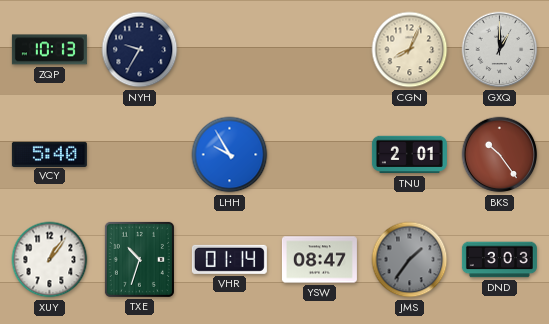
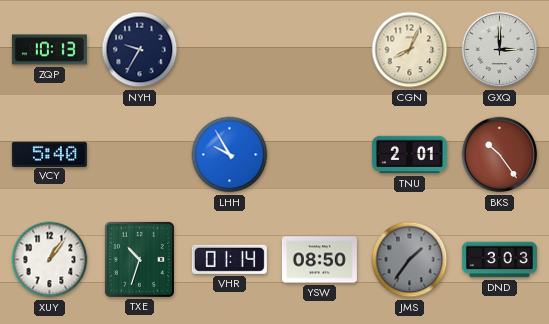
GXQ: 1:00 -> 3:00 (500, 50)
YSW: 08:47 -> 08:50 (319, 260)
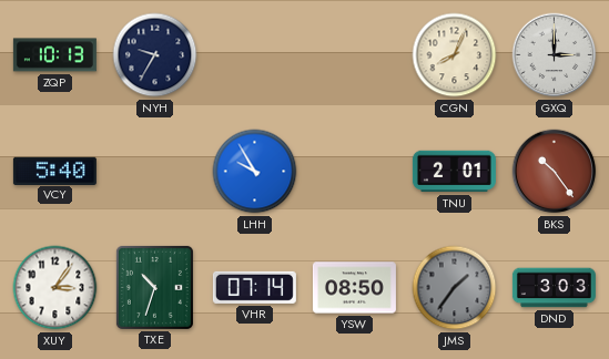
XUY: 1:06 -> 3:06 (55, 288)
VHR: 01:14 -> 07:14 (254, 287)
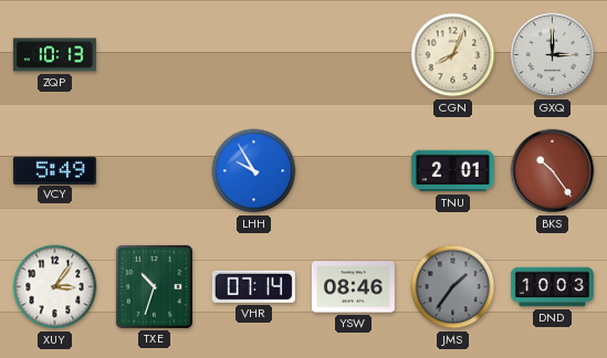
NYH: 9:35 -> none (155, 55)
VCY: 5:40 -> 5:49 (54, 170)
YSW: 08:50 -> 08:46 (353, 287)
DND: 3:03 -> 10:03 (552, 287)
